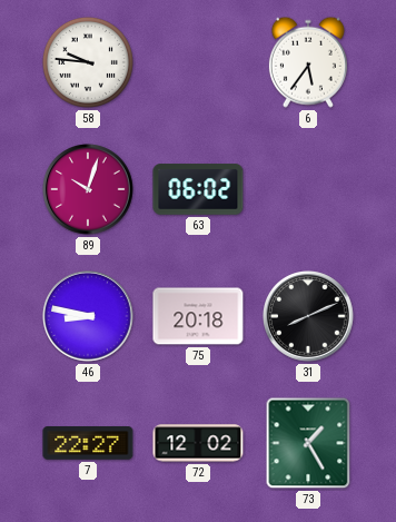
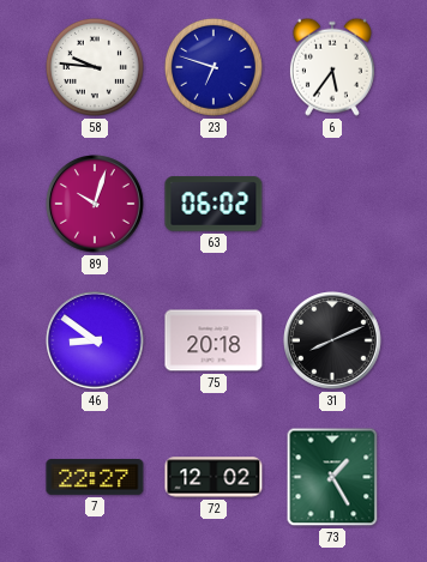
23: none -> 6:48 (213, 67)
46: 8:47 -> 8:51 (96, 342)
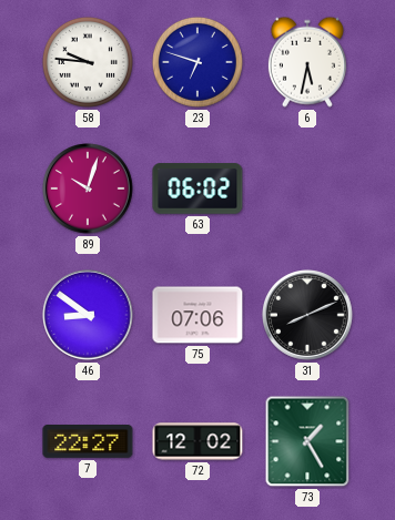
6: 5:36 -> 5:32 (307, 62)
75: 20:18 -> 07:06 (197, 315)
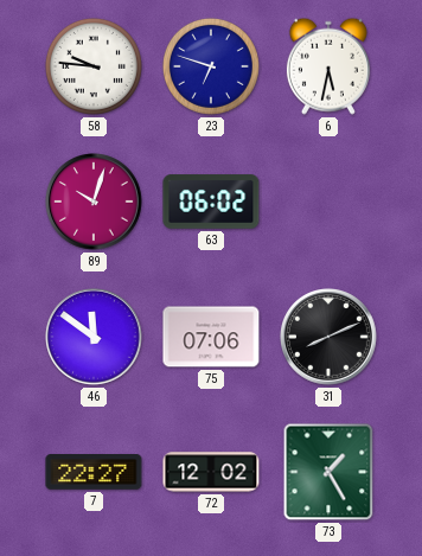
46: 8:51 -> 11:51 (95, 338)
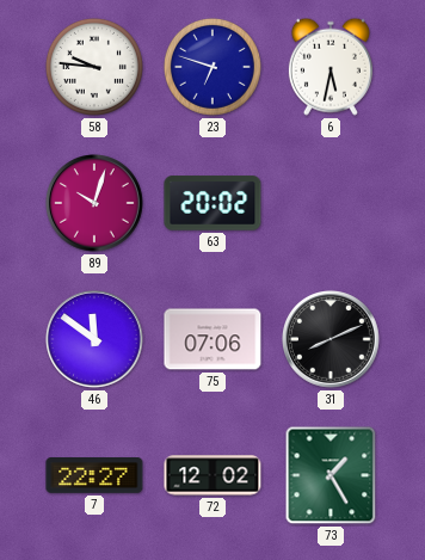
63: 06:02 -> 20:02 (213, 203)
